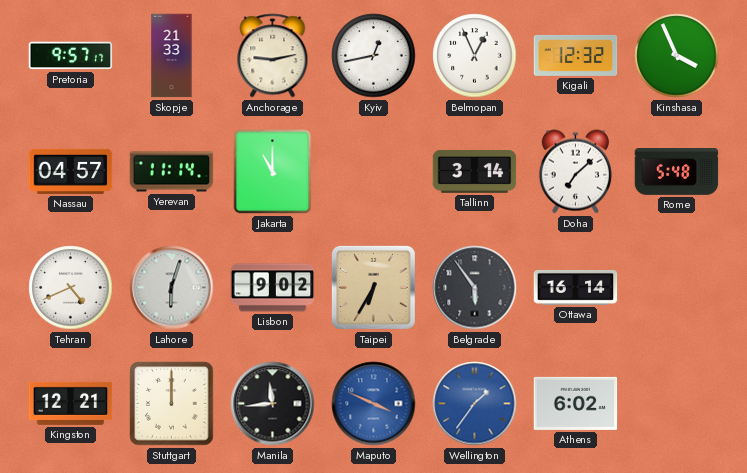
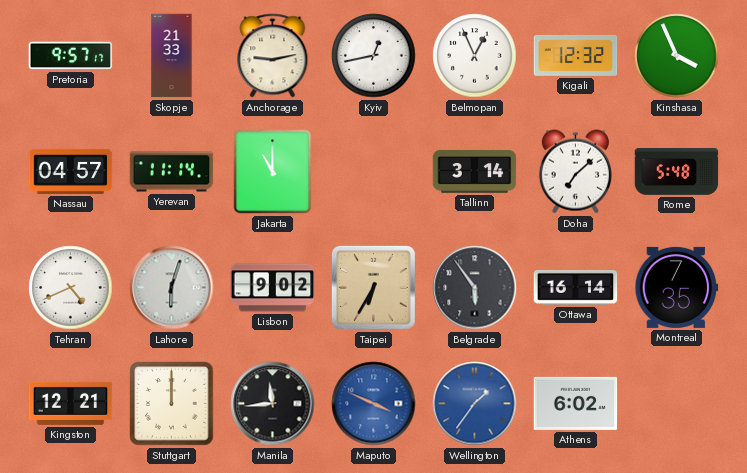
Montreal: none -> 7:35 (677, 287)
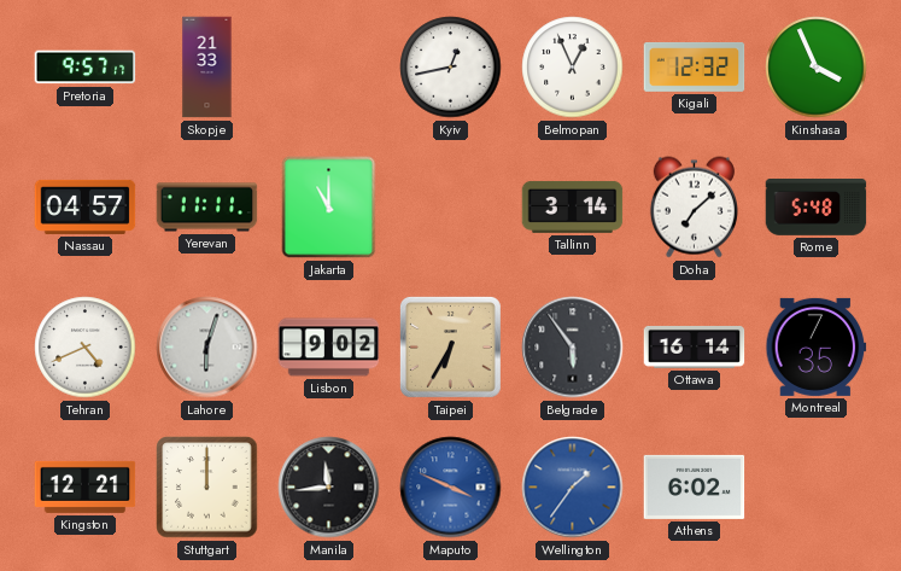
Anchorage: 9:13 -> none (273, 56)
Yerevan: 11:14 -> 11:11 (207, 208)
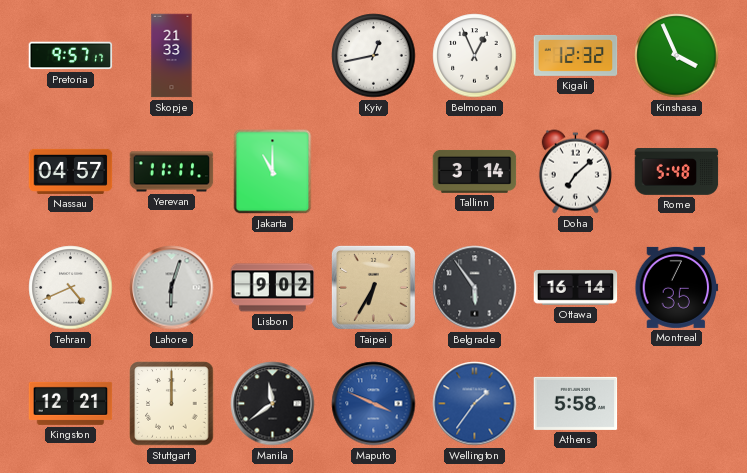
Manila: 11:44 -> 11:39 (273, 404)
Athens: 6:02 -> 5:58 (576, 403)
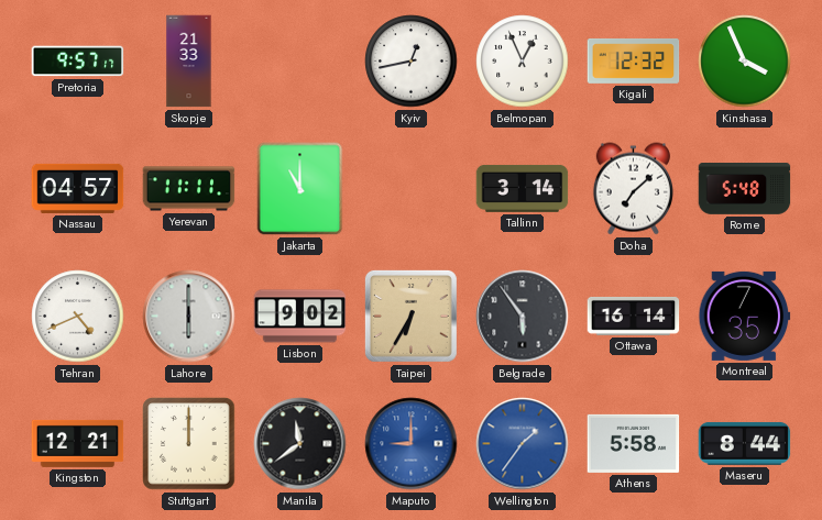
Lahore: 6:03 -> 6:00 (189, 317)
Maputo: 3:49 -> 9:00 (412, 444)
Maseru: none -> 8:44 (745, 443)
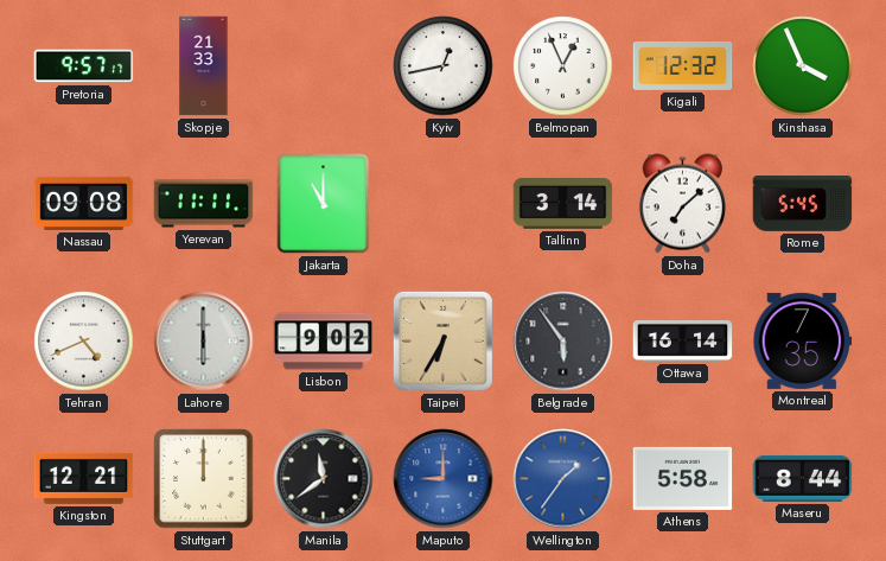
Nassau: 04:57 -> 09:08 (84, 203)
Rome: 5:48 -> 5:45 (803, 204)
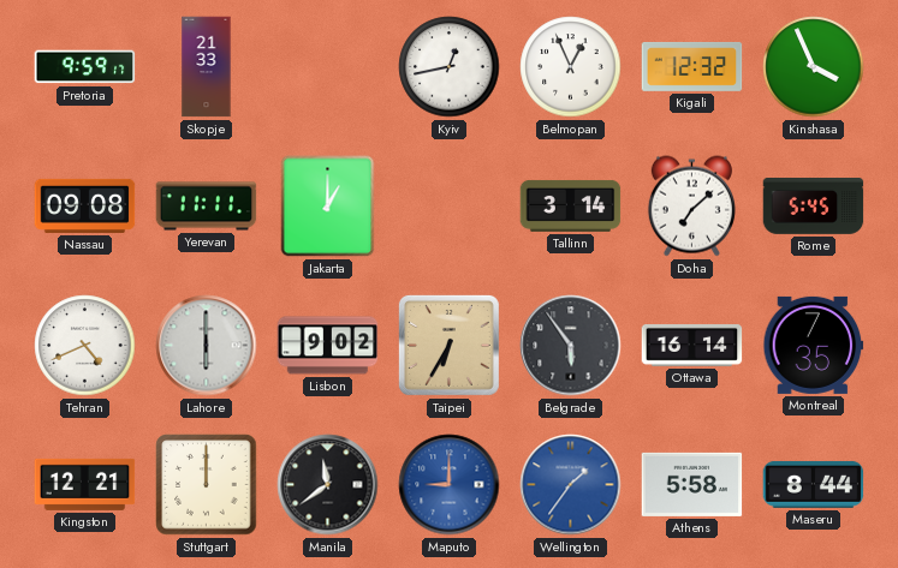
Pretoria: 9:57 -> 9:59 (85, 67)
Jakarta: 11:00 -> 1:00 (328, 207)
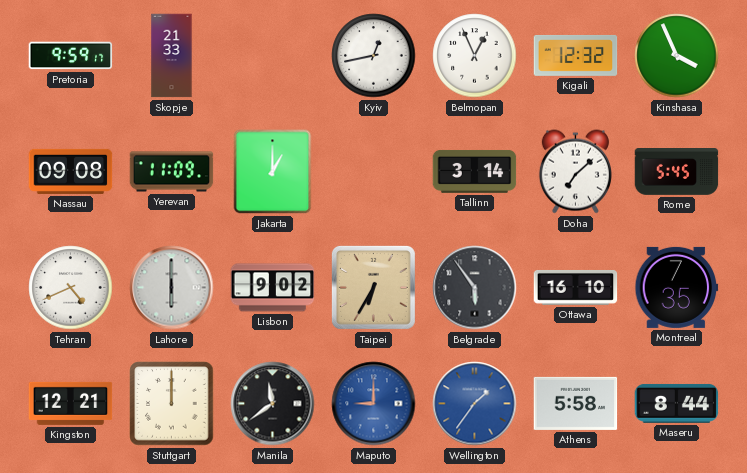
Yerevan: 11:11 -> 11:09 (172, 172)
Ottawa: 16:14 -> 16:10 (576, 287)
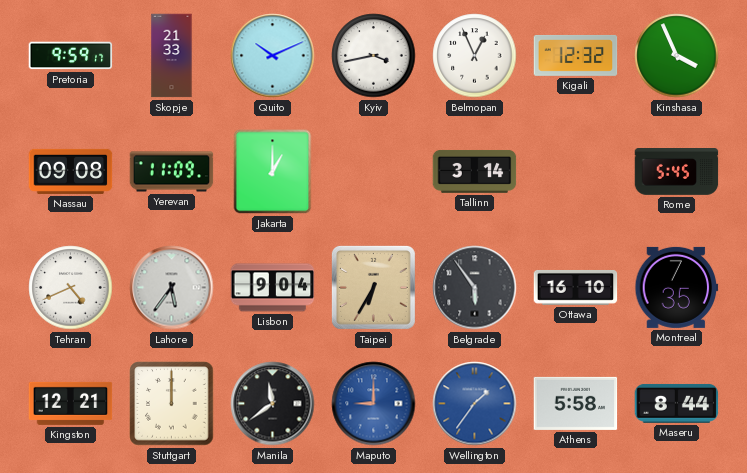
Quito: none -> 10:11 (273, 56)
Kyiv: 12:43 -> 3:43 (374, 56)
Doha: 7:08 -> none (575, 172)
Lahore: 6:00 -> 5:36 (172, 288)
Lisbon: 9:02 -> 9:04 (273, 288)
